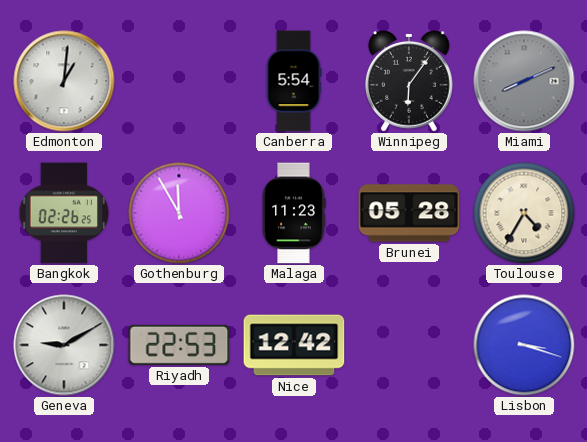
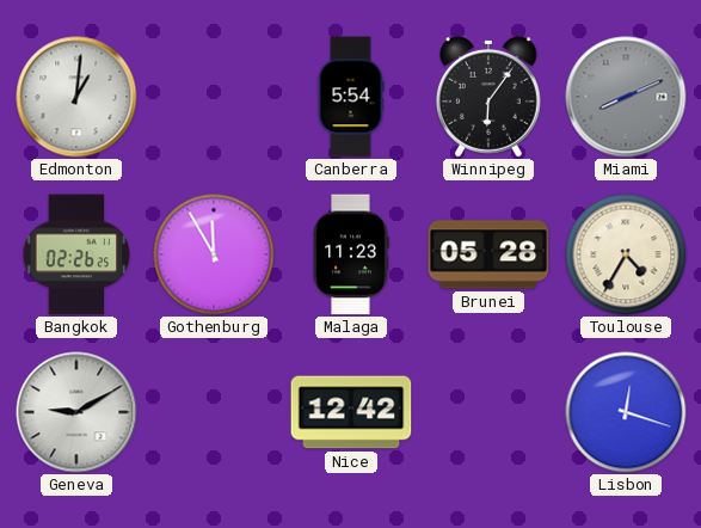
Riyadh: 22:53 -> none (179, 345)
Lisbon: 3:18 -> 12:18 (626, 412)
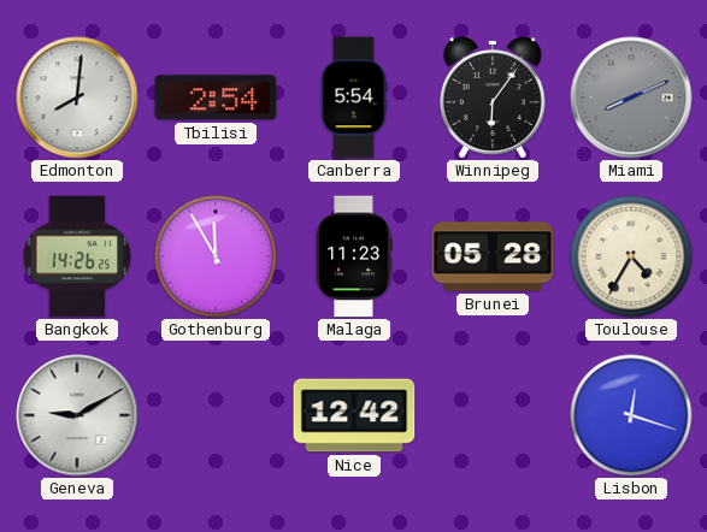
Edmonton: 1:01 -> 8:01 (77, 97)
Tbilisi: none -> 2:54 (216, 97)
Bangkok: 02:26 -> 14:26 (77, 256)
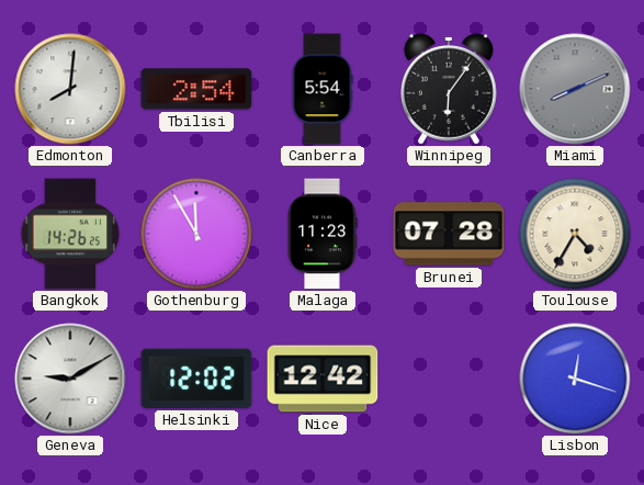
Brunei: 05:28 -> 07:28 (449, 234)
Helsinki: none -> 12:02 (196, 379)
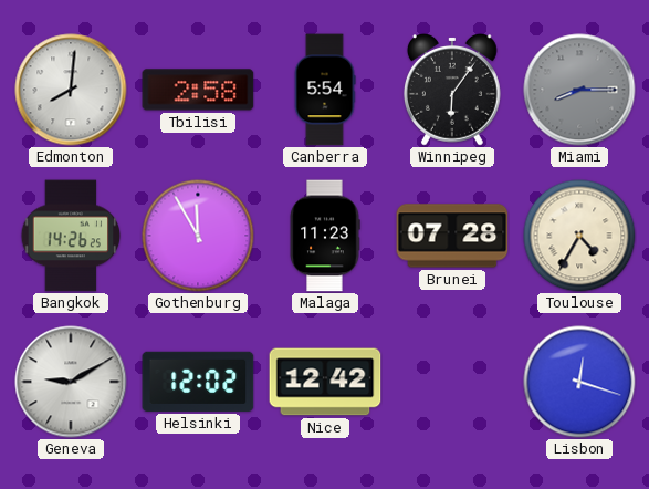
Tbilisi: 2:54 -> 2:58 (198, 90)
Miami: 8:11 -> 8:15 (579, 90)
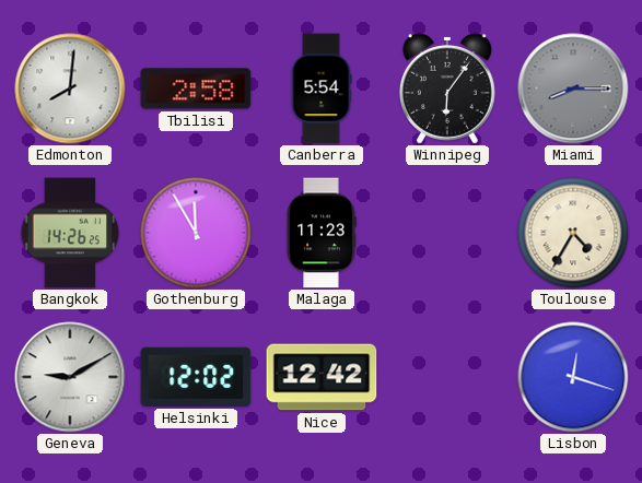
Brunei: 07:28 -> none (452, 236)
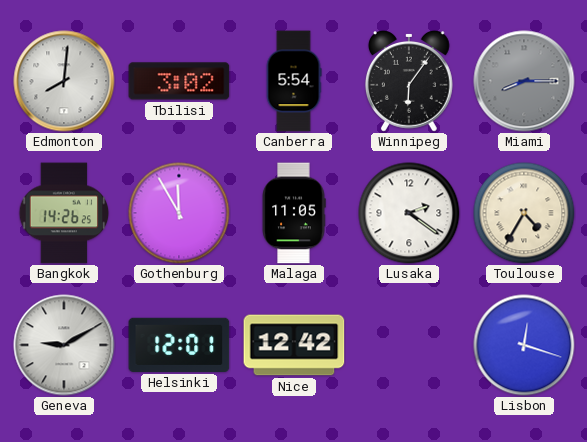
Tbilisi: 2:58 -> 3:02 (179, 81)
Malaga: 11:23 -> 11:05 (294, 213)
Lusaka: none -> 2:21 (409, 213)
Helsinki: 12:02 -> 12:01 (179, 345)
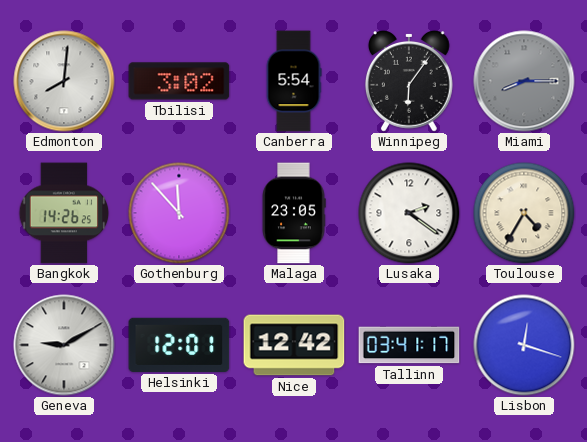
Gothenburg: 11:55 -> 11:53 (179, 213)
Malaga: 11:05 -> 23:05 (294, 213)
Tallinn: none -> 03:41 (409, 345)
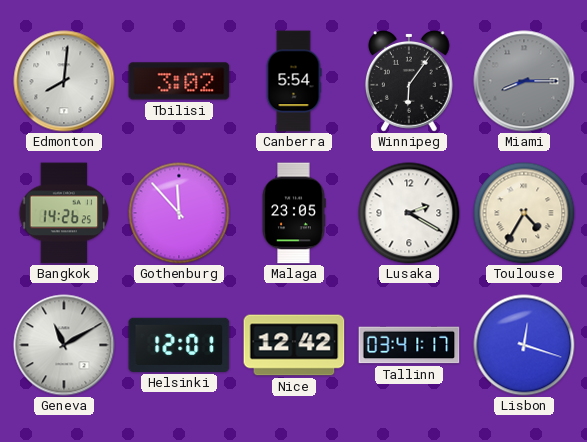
Lusaka: 2:21 -> 2:20 (409, 213)
Geneva: 9:10 -> 11:10 (64, 345)
